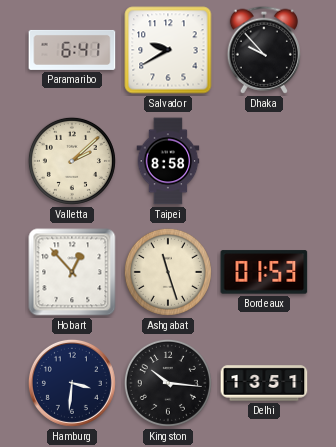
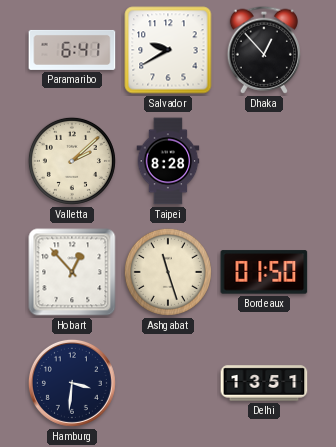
Dhaka: 9:53 -> 12:53 (263, 50)
Taipei: 8:58 -> 8:28 (168, 161)
Bordeaux: 01:53 -> 01:50 (264, 272)
Kingston: 10:16 -> none (168, 383)
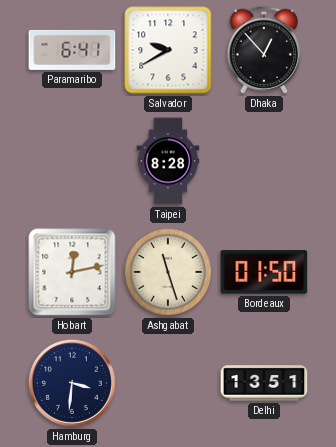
Valletta: 2:08 -> none (72, 161)
Hobart: 12:53 -> 12:13 (72, 272)
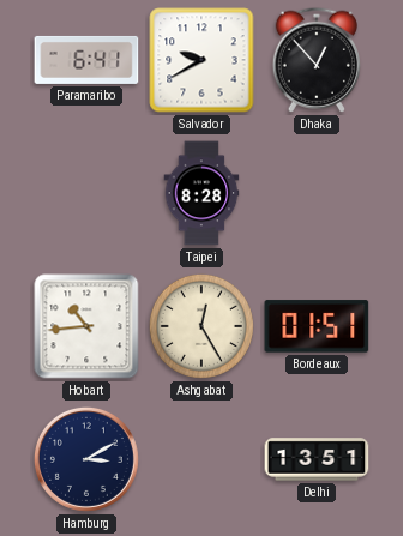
Hobart: 12:13 -> 10:44 (86, 326)
Ashgabat: 11:27 -> 12:25 (201, 326)
Bordeaux: 01:50 -> 01:51 (317, 326)
Hamburg: 3:31 -> 3:10 (86, 459)
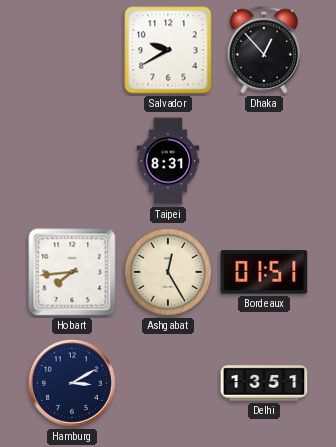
Paramaribo: 6:41 -> none (86, 60)
Taipei: 8:28 -> 8:31 (168, 161)
Hobart: 10:44 -> 7:44 (72, 272)
